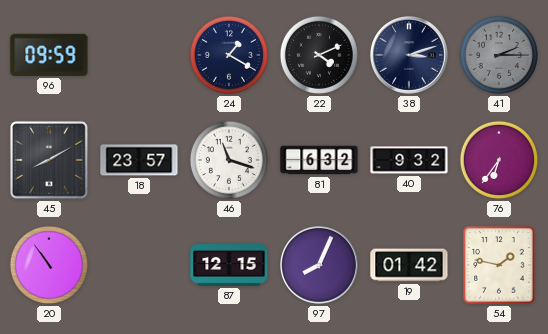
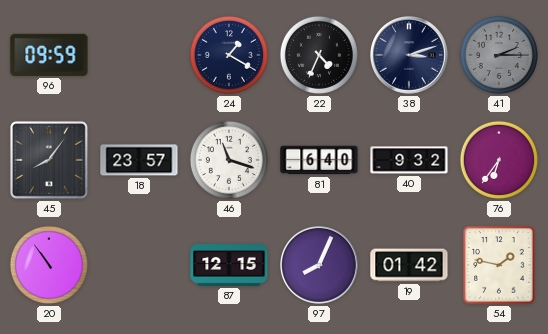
22: 4:11 -> 4:34 (319, 55)
45: 8:10 -> 8:06 (49, 160)
81: 6:32 -> 6:40 (319, 160)
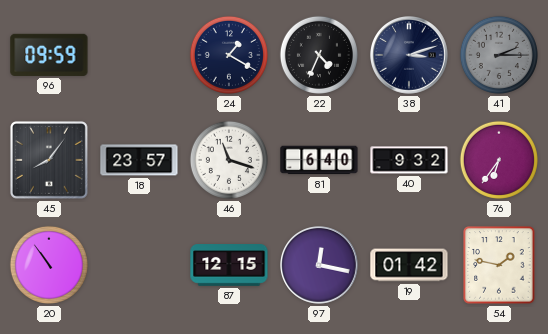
97: 8:04 -> 12:17 (320, 266)
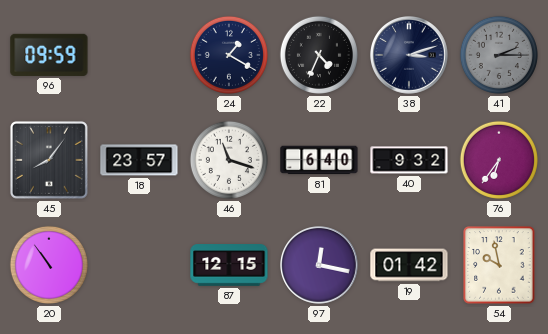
54: 1:47 -> 9:58 (499, 265)
